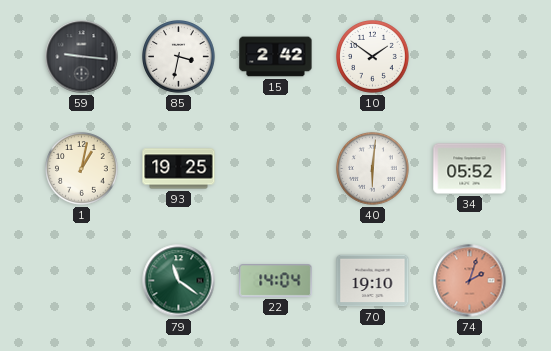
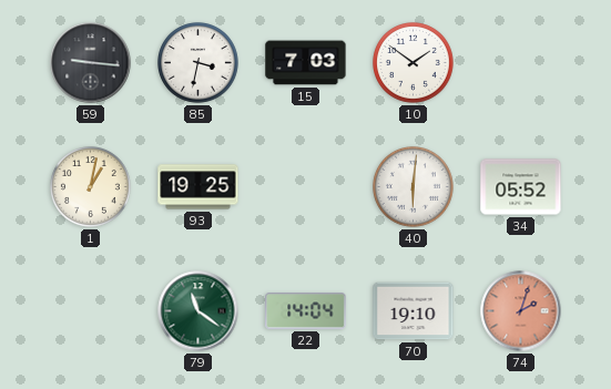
15: 2:42 -> 7:03 (306, 63)
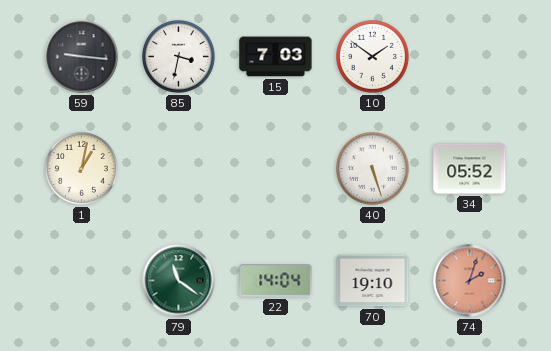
93: 19:25 -> none (198, 187)
40: 6:01 -> 5:27 (373, 169)
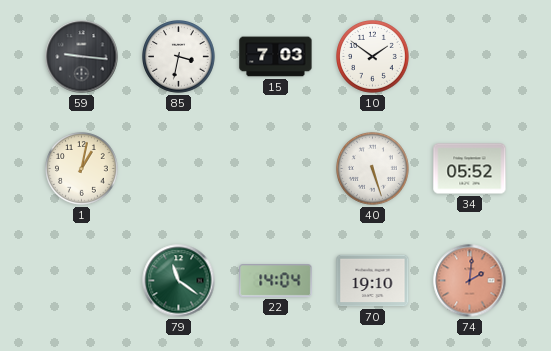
74: 2:03 -> 2:01 (470, 281)
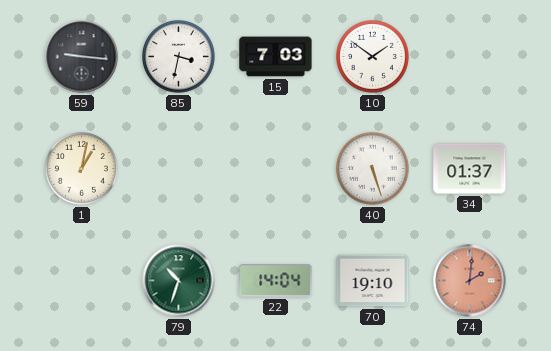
34: 05:52 -> 01:37 (470, 169)
79: 11:21 -> 10:33 (179, 281)
